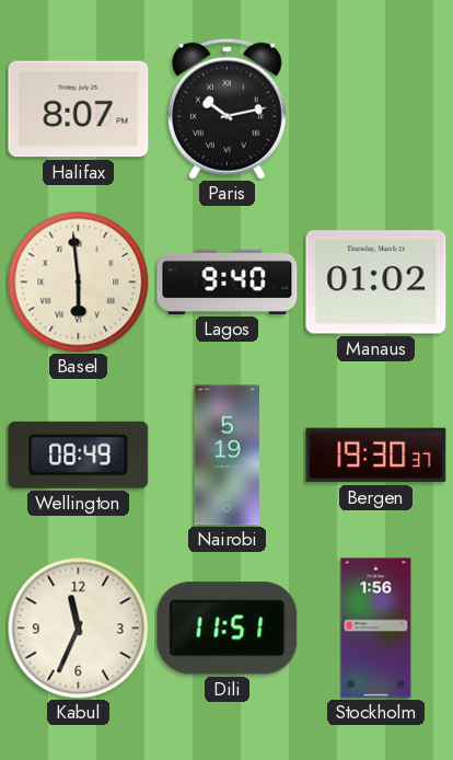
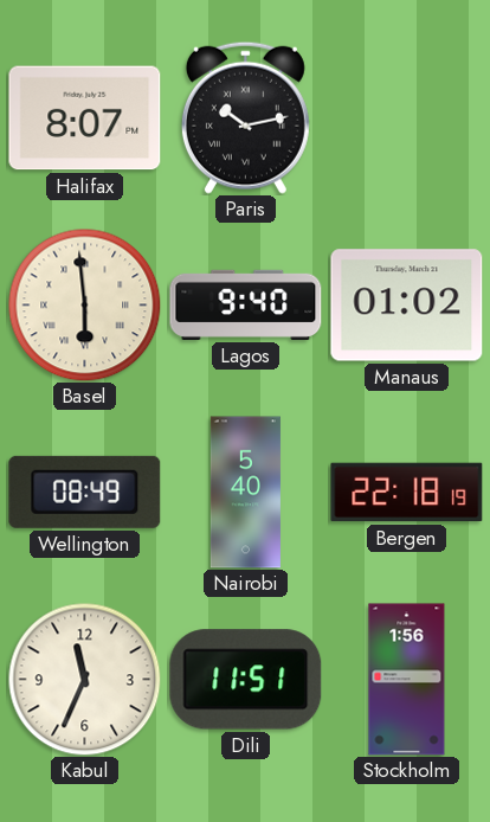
Nairobi: 5:19 -> 5:40 (245, 493)
Bergen: 19:30 -> 22:18 (407, 493)
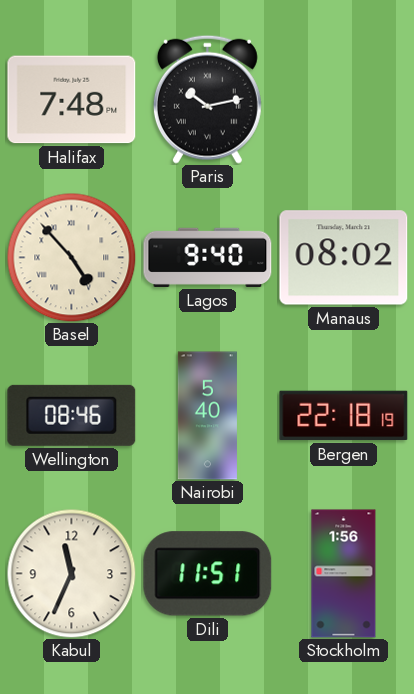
Halifax: 8:07 -> 7:48 (72, 100)
Basel: 5:59 -> 4:53 (71, 257)
Manaus: 01:02 -> 08:02 (344, 258)
Wellington: 08:49 -> 08:46 (72, 415)
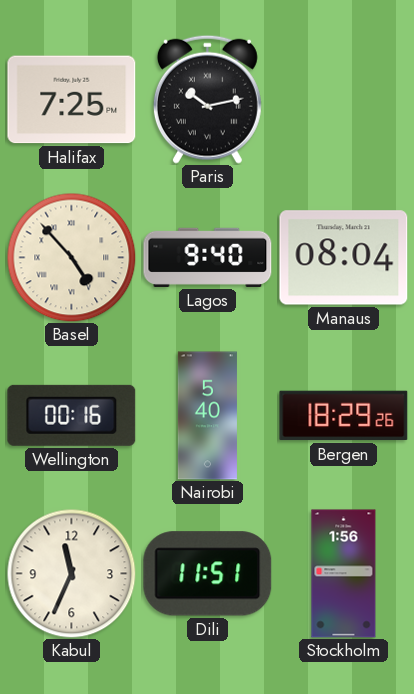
Halifax: 7:48 -> 7:25 (72, 100)
Manaus: 08:02 -> 08:04 (344, 258)
Wellington: 08:46 -> 00:16 (72, 415)
Bergen: 22:18 -> 18:29 (344, 416)
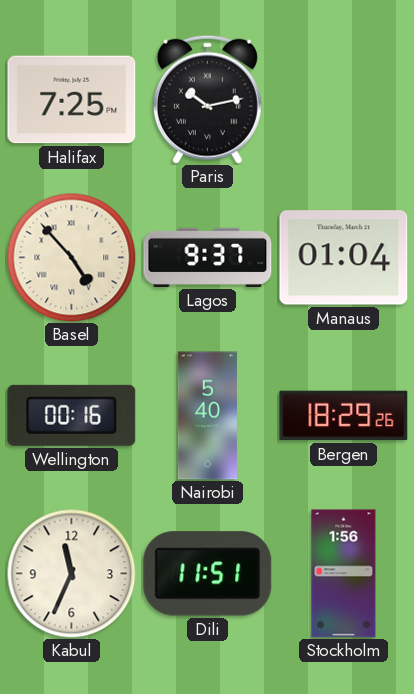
Lagos: 9:40 -> 9:37 (208, 257)
Manaus: 08:04 -> 01:04 (344, 258)
